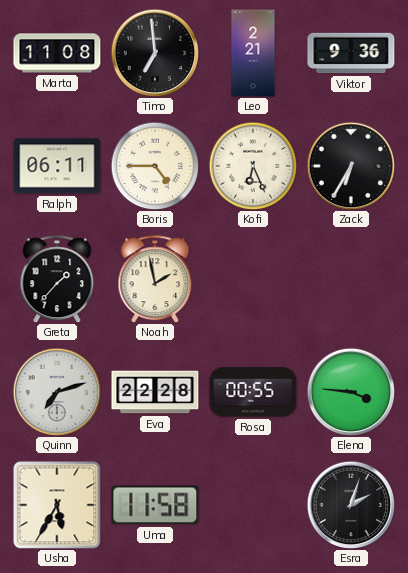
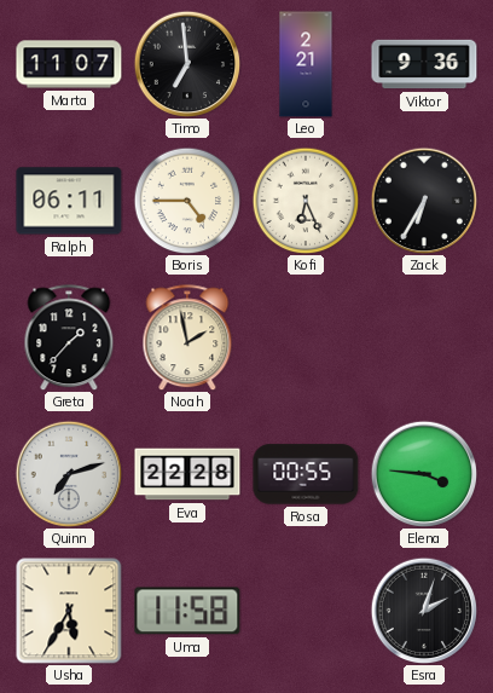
Marta: 11:08 -> 11:07 (69, 64)
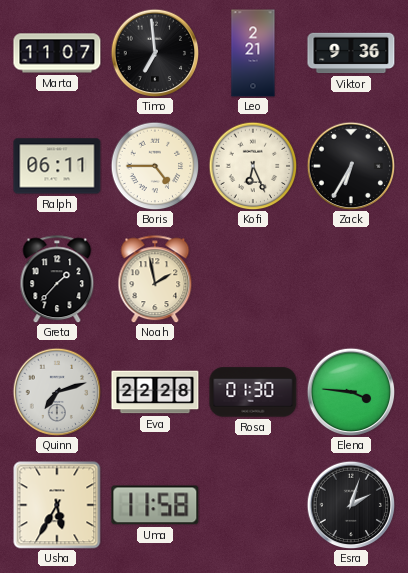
Rosa: 00:55 -> 01:30 (253, 392)
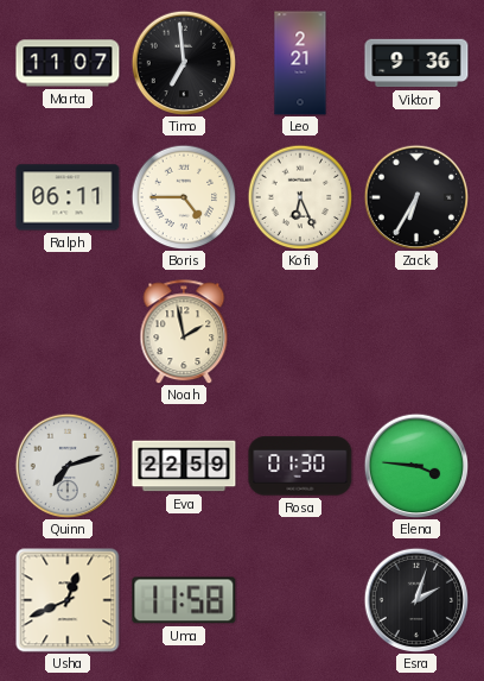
Greta: 1:37 -> none (57, 279)
Eva: 22:28 -> 22:59 (184, 466)
Usha: 5:35 -> 12:41 (68, 600)
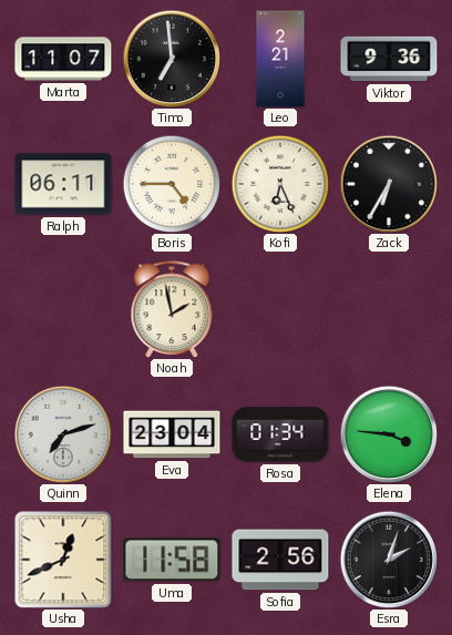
Eva: 22:59 -> 23:04 (172, 434)
Rosa: 01:30 -> 01:34 (280, 434)
Sofia: none -> 2:56 (280, 560)
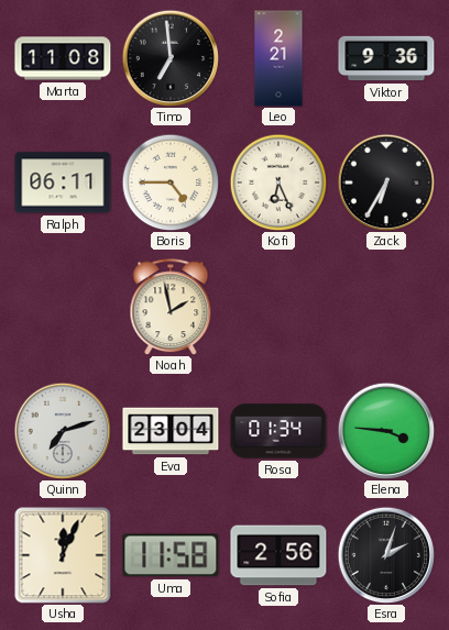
Marta: 11:07 -> 11:08 (63, 58)
Usha: 12:41 -> 12:04 (63, 555)
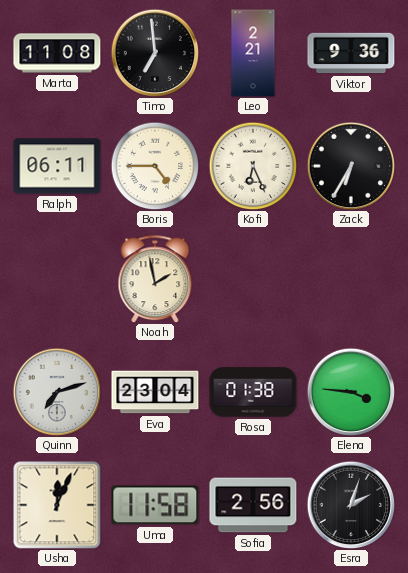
Rosa: 01:34 -> 01:38 (253, 392)
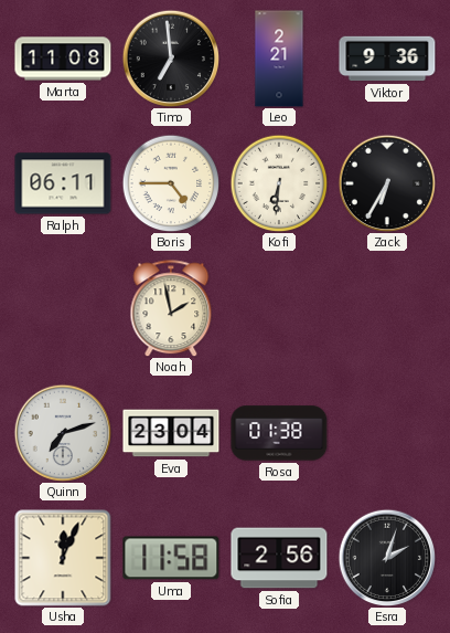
Kofi: 6:26 -> 6:31 (279, 183)
Elena: 3:46 -> none (351, 392)
